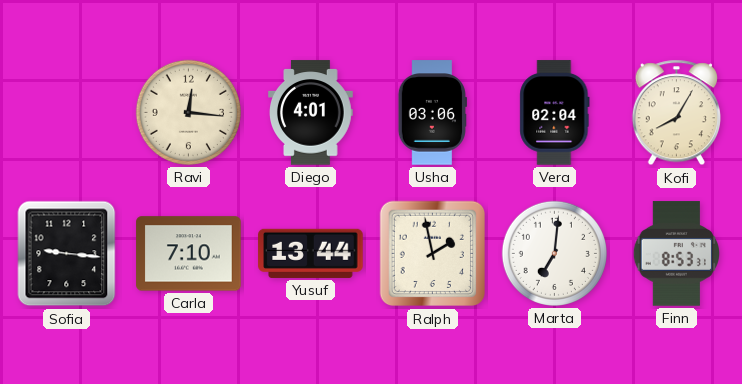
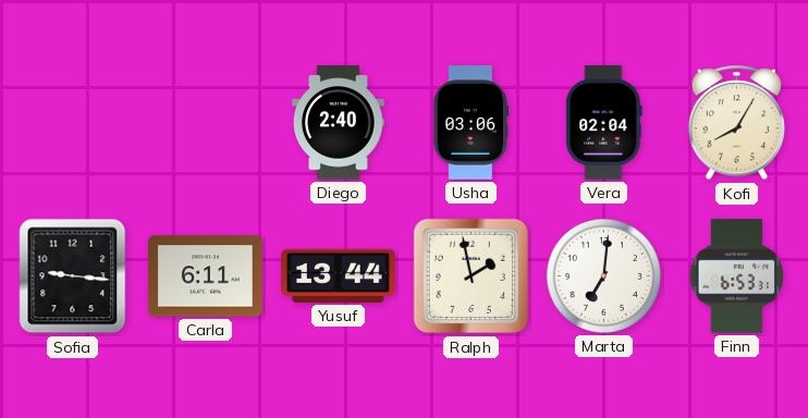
Ravi: 12:16 -> none (188, 112)
Diego: 4:01 -> 2:40 (339, 123)
Carla: 7:10 -> 6:11 (206, 276)
Finn: 8:53 -> 6:53 (736, 276)
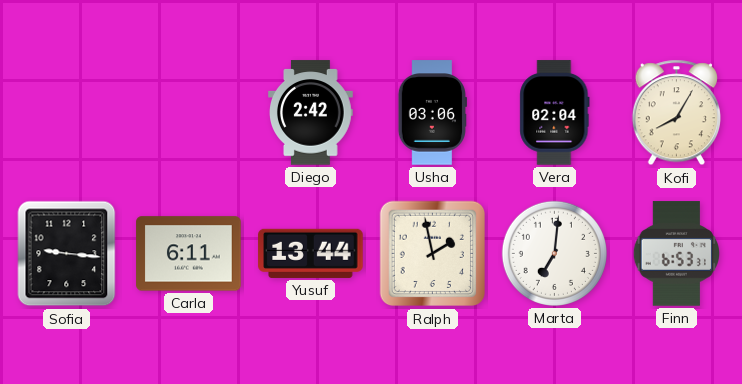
Diego: 2:40 -> 2:42 (311, 113)
